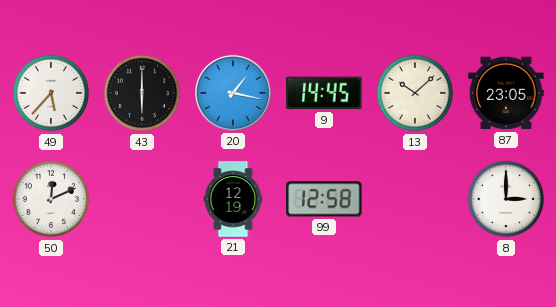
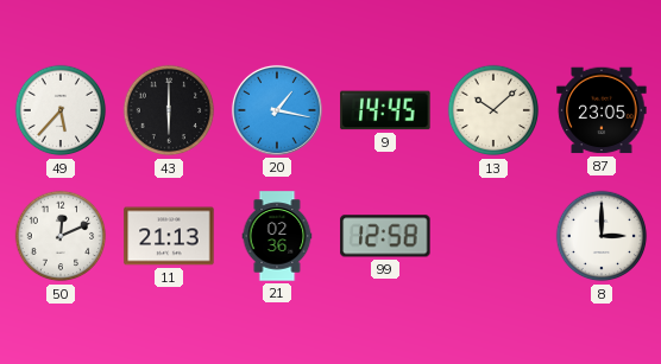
11: none -> 21:13 (169, 236)
21: 12:19 -> 02:36 (277, 236)
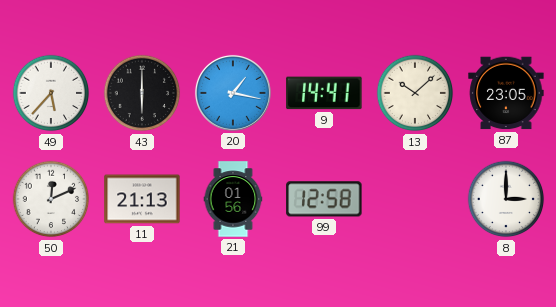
9: 14:45 -> 14:41 (324, 93)
21: 02:36 -> 01:56 (233, 199)
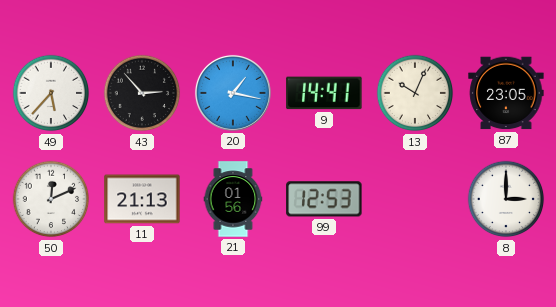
43: 6:00 -> 2:53 (142, 93)
13: 10:08 -> 10:04 (415, 93)
99: 12:58 -> 12:53 (324, 199)
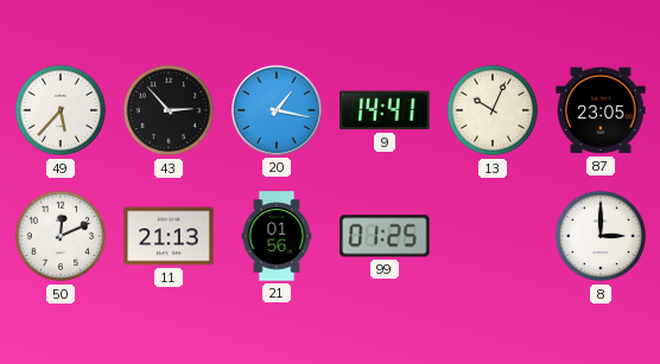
99: 12:53 -> 01:25 (385, 236)
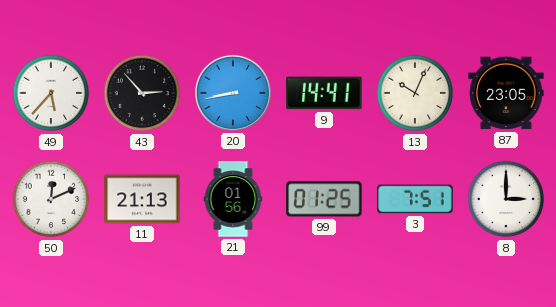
20: 1:17 -> 8:43 (233, 93)
3: none -> 7:51 (415, 199)
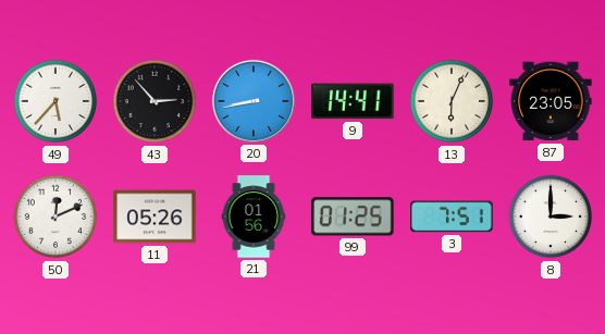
13: 10:04 -> 6:04 (452, 101)
11: 21:13 -> 05:26 (155, 217)
